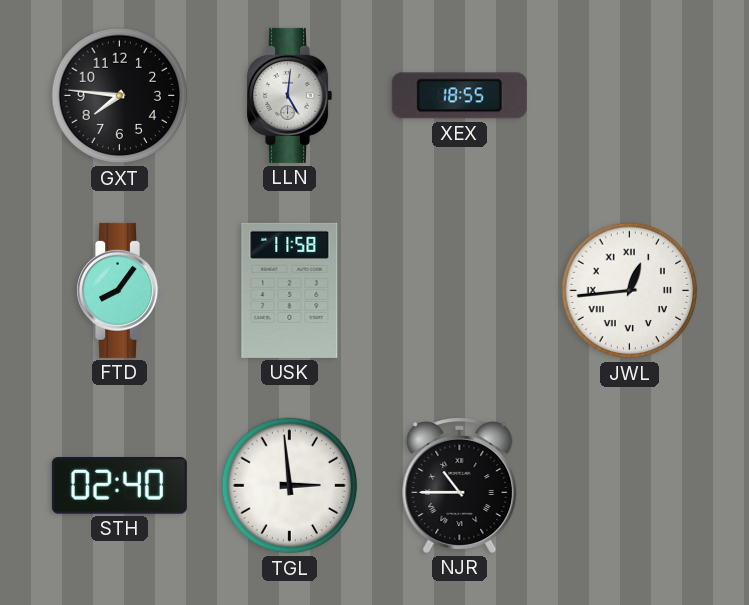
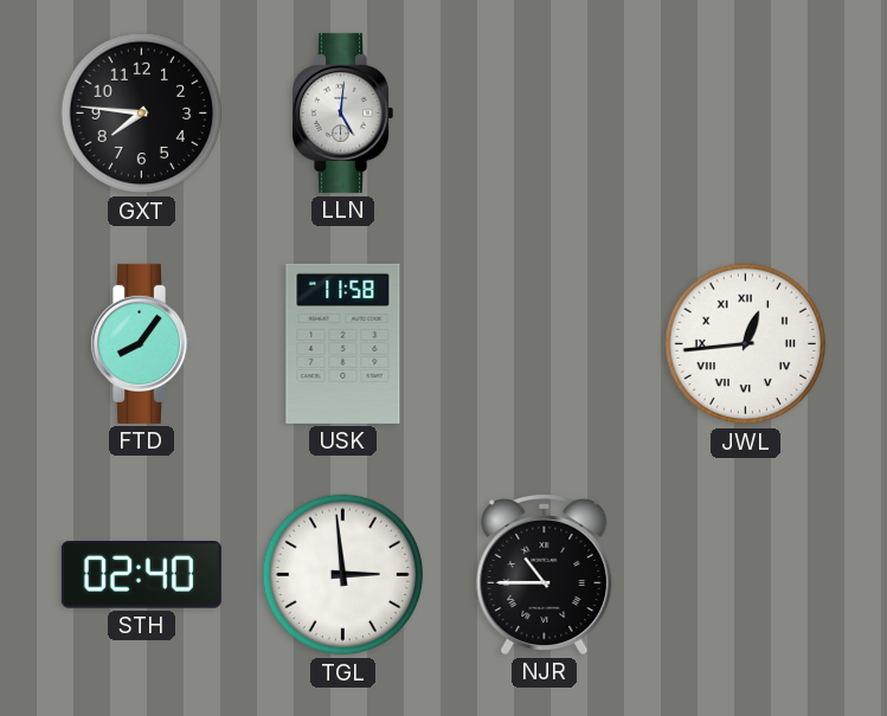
XEX: 18:55 -> none (459, 96)
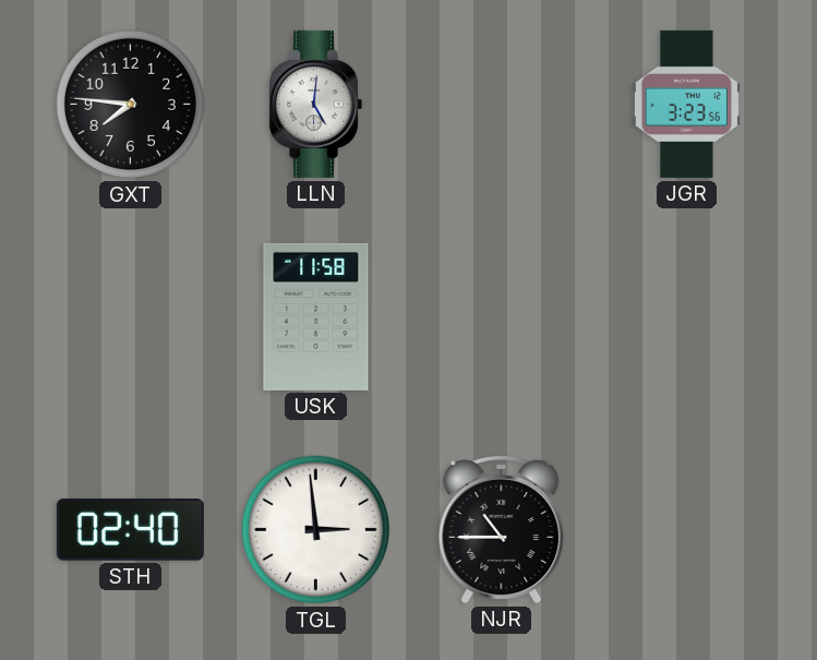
JGR: none -> 3:23 (686, 104)
FTD: 8:06 -> none (142, 343)
JWL: 12:44 -> none (746, 344)
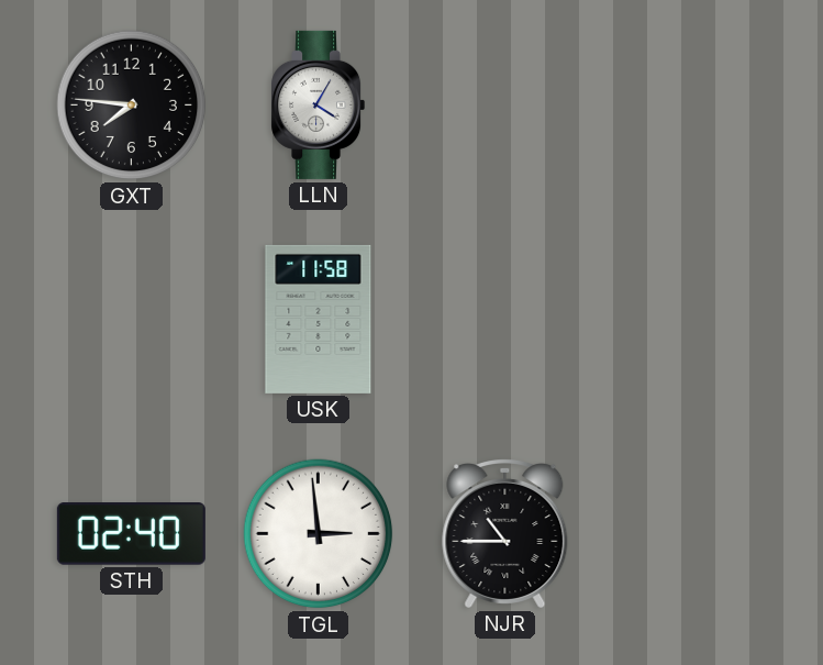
LLN: 5:01 -> 4:05 (319, 104)
JGR: 3:23 -> none (686, 104)
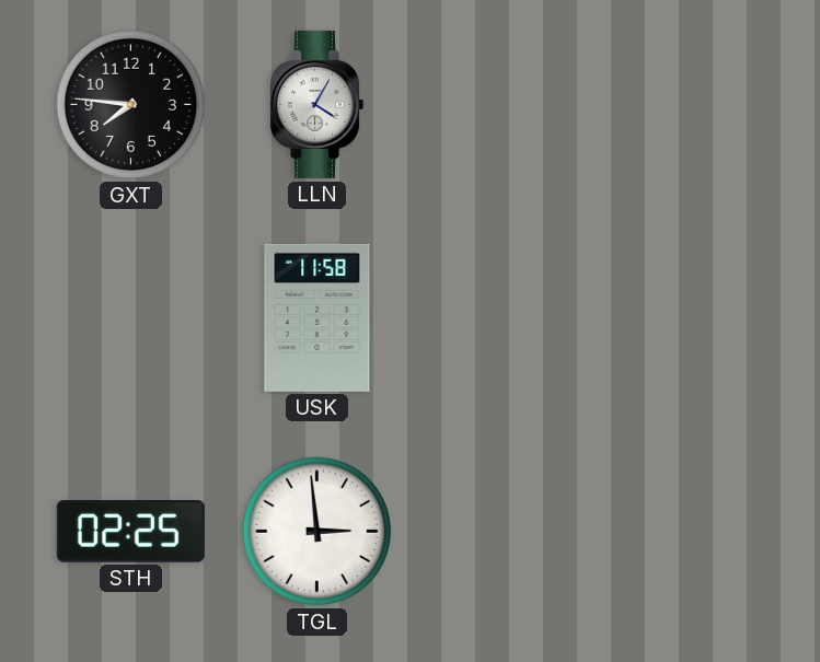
STH: 02:40 -> 02:25 (130, 532)
NJR: 10:45 -> none (505, 534)
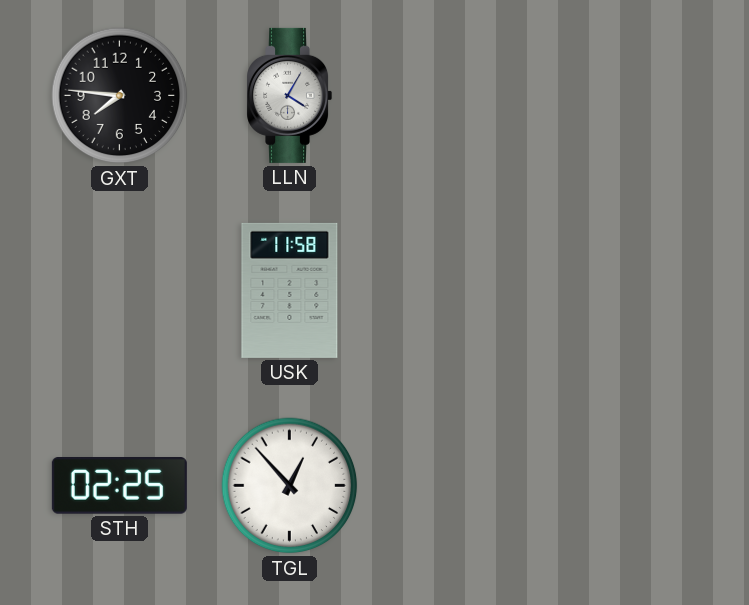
TGL: 2:59 -> 12:53 (290, 486)
